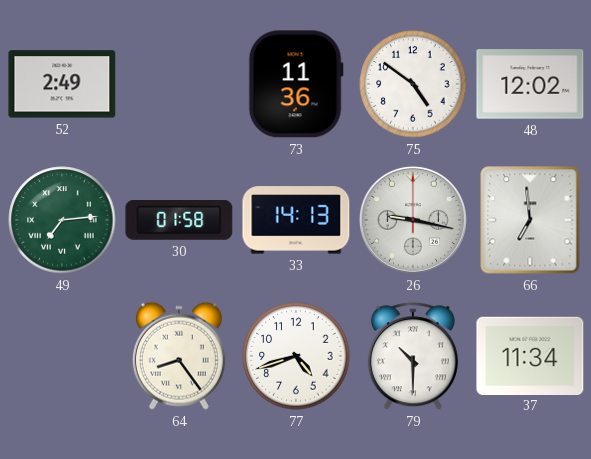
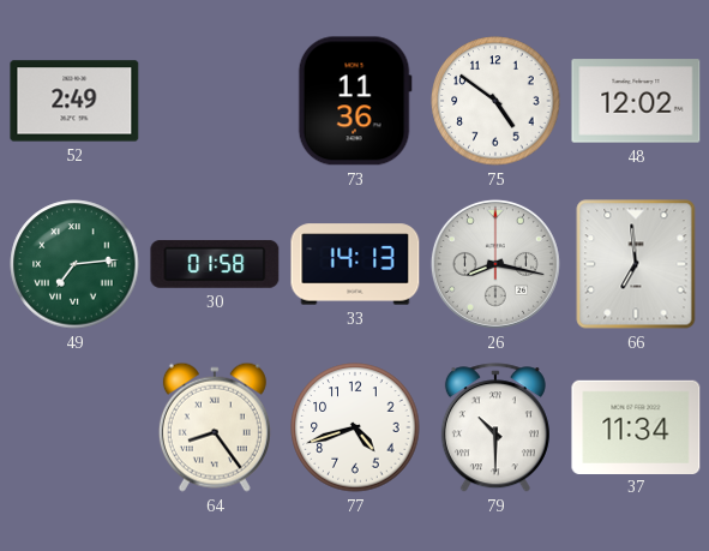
26: 9:17 -> 8:17 (495, 264)
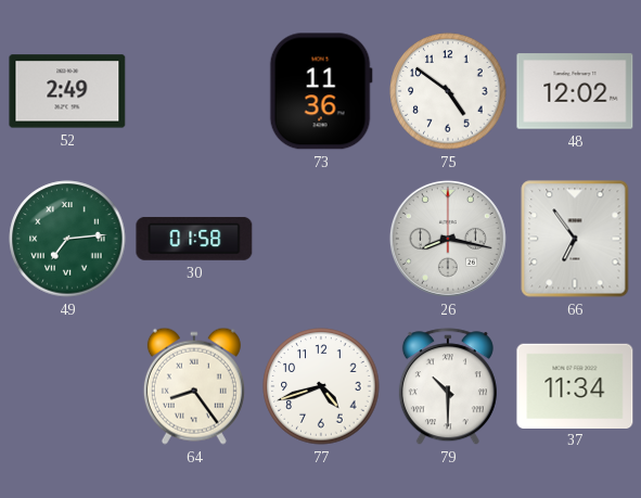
33: 14:13 -> none (355, 264)
66: 6:59 -> 6:54 (575, 239)
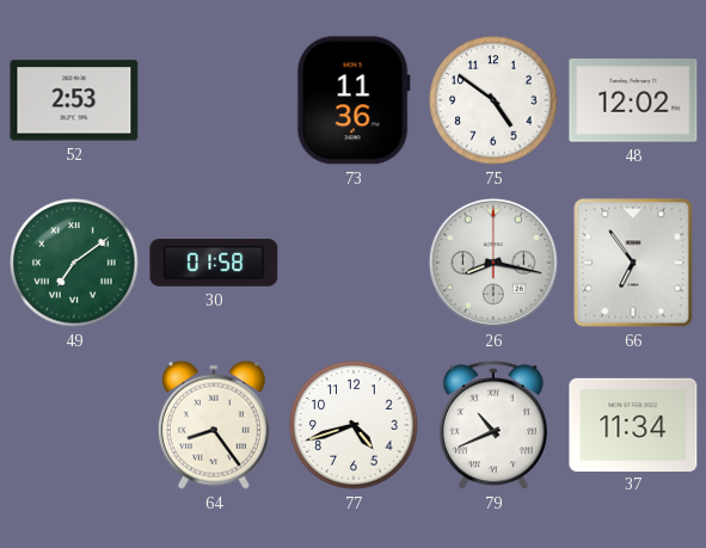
52: 2:49 -> 2:53 (74, 100)
49: 7:14 -> 7:09 (74, 263)
79: 10:30 -> 10:41 (493, 426)
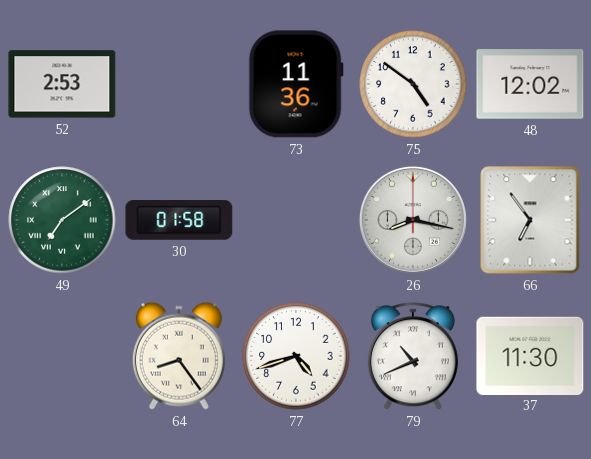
37: 11:34 -> 11:30 (530, 355)
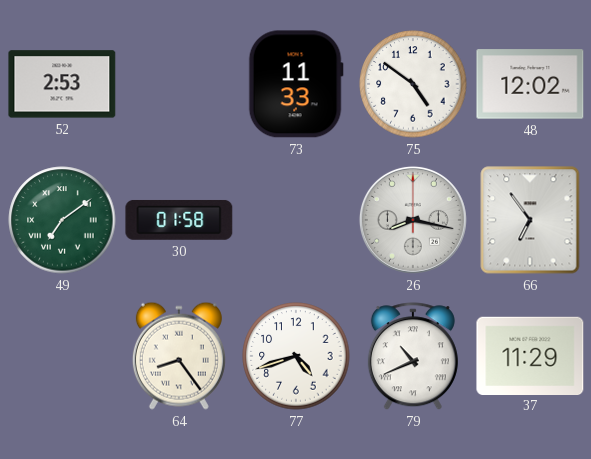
73: 11:36 -> 11:33 (296, 84)
37: 11:30 -> 11:29 (530, 355)
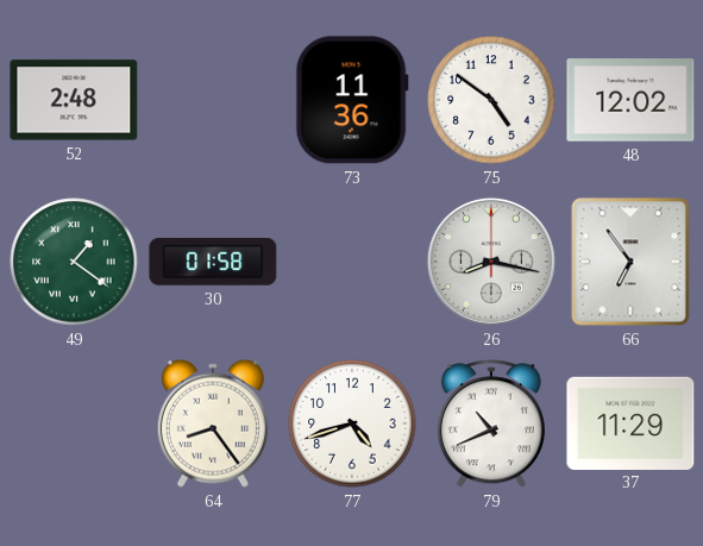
52: 2:53 -> 2:48 (74, 100)
73: 11:33 -> 11:36 (352, 100)
49: 7:09 -> 1:21 (74, 262)
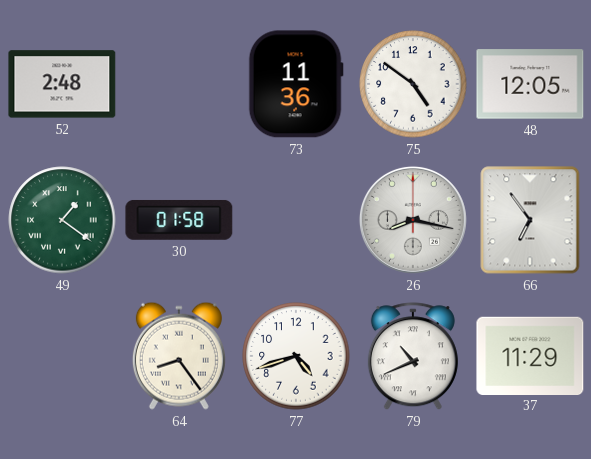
48: 12:02 -> 12:05 (530, 84)
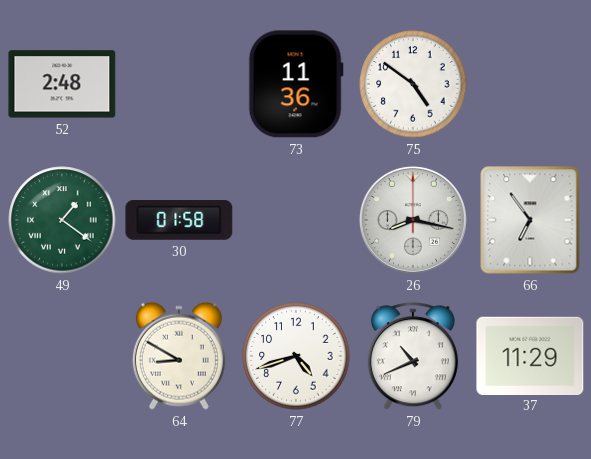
48: 12:05 -> none (530, 84)
64: 8:24 -> 8:50 (179, 356)
